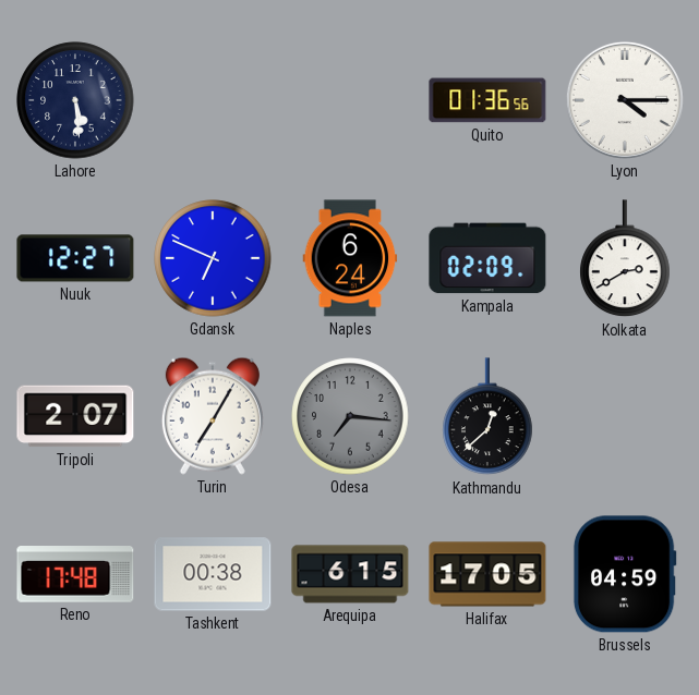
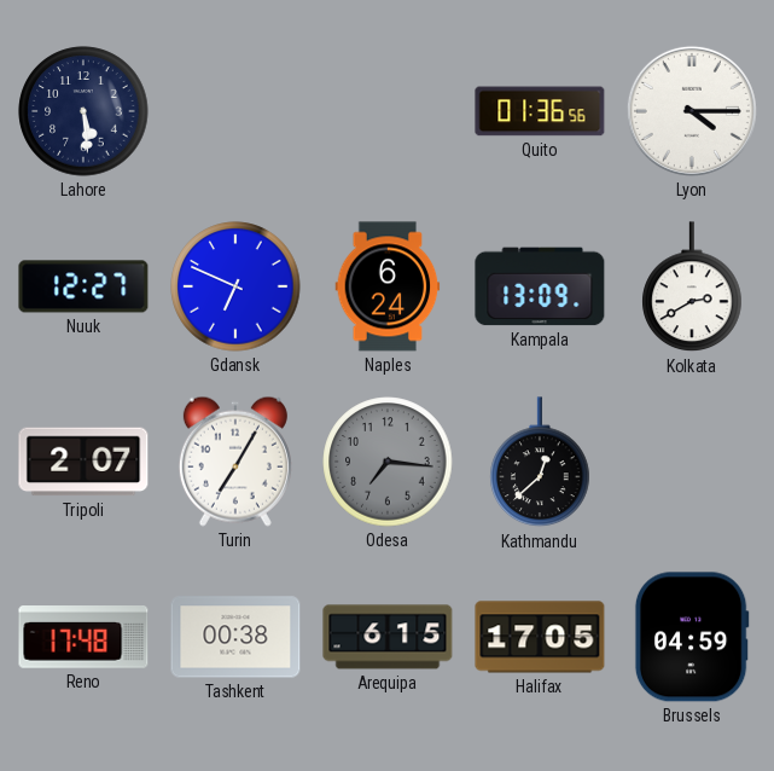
Kampala: 02:09 -> 13:09 (540, 286)
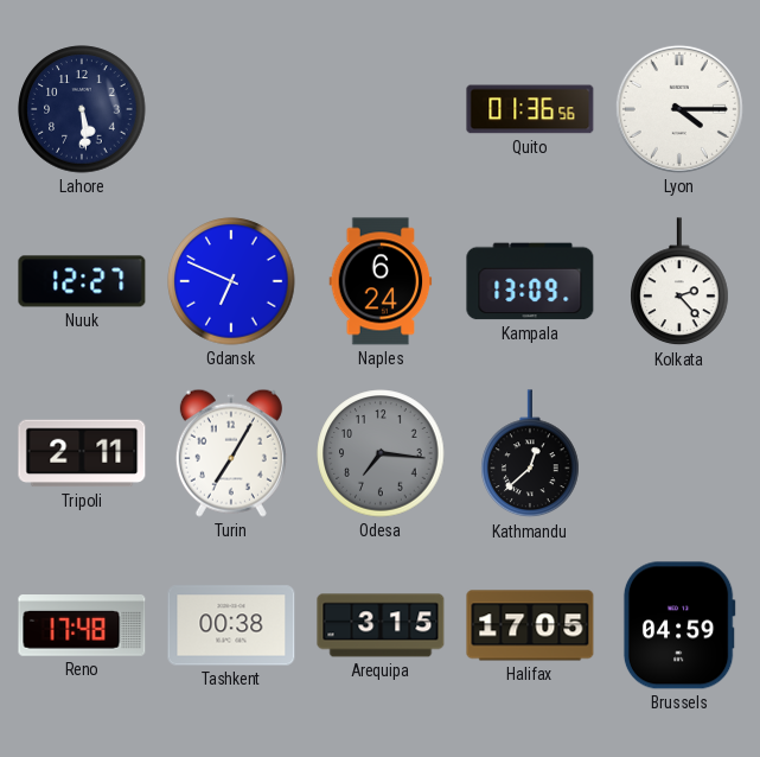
Kolkata: 2:40 -> 2:23 (679, 282)
Tripoli: 2:07 -> 2:11 (82, 453)
Arequipa: 6:15 -> 3:15 (381, 625)
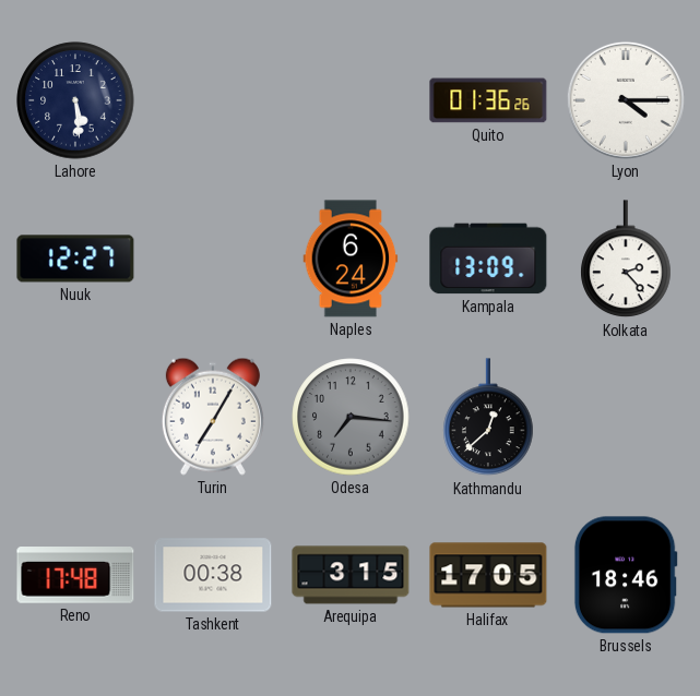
Quito: 01:36:56 -> 01:36:26 (488, 100)
Gdansk: 6:49 -> none (231, 281)
Tripoli: 2:11 -> none (82, 453)
Brussels: 04:59 -> 18:46 (626, 575)
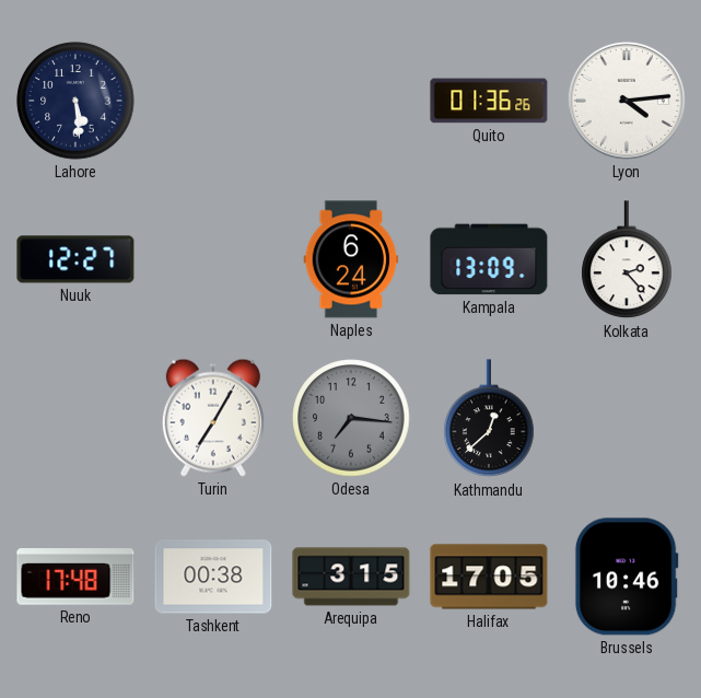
Lyon: 4:15 -> 4:14 (627, 101)
Brussels: 18:46 -> 10:46 (627, 577)
